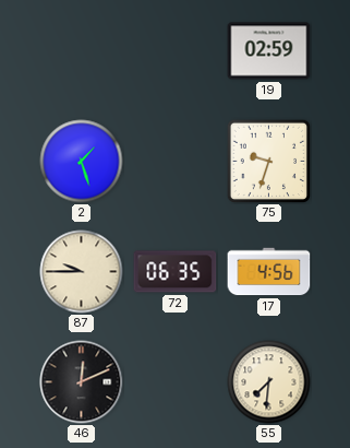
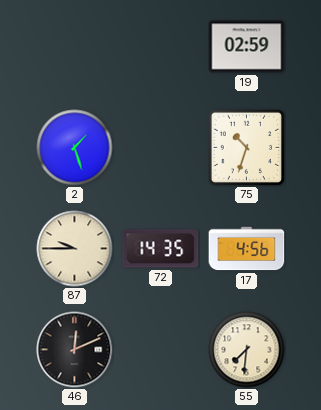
75: 9:33 -> 10:33 (246, 147)
72: 06:35 -> 14:35 (161, 249)
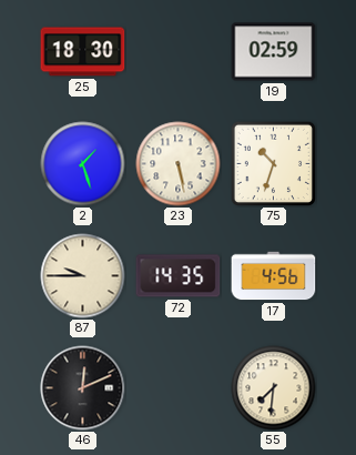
25: none -> 18:30 (83, 52)
23: none -> 5:28 (179, 164)
